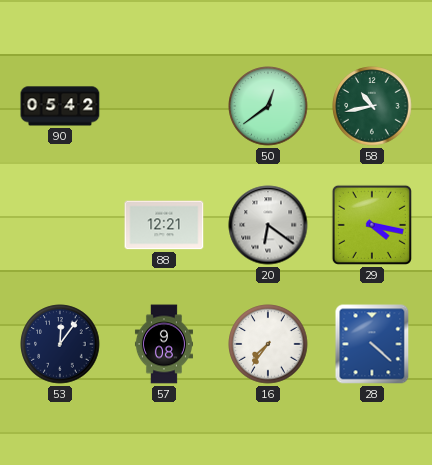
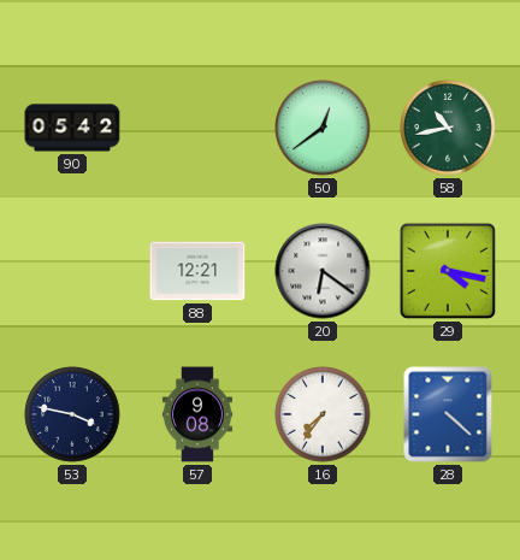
53: 12:06 -> 3:47 (72, 414)
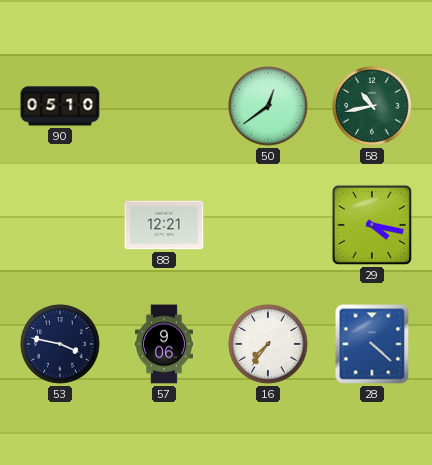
90: 05:42 -> 05:10 (60, 106)
20: 6:21 -> none (323, 271)
57: 9:08 -> 9:06 (164, 344)
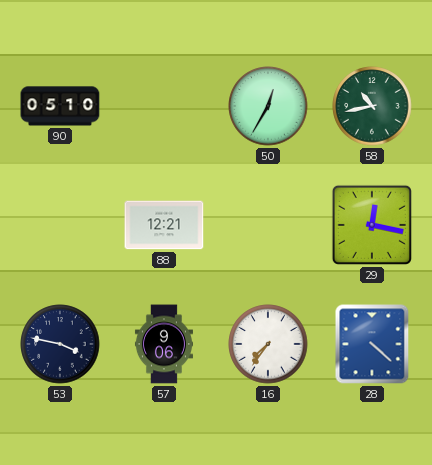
50: 12:39 -> 12:35 (268, 106)
29: 4:17 -> 12:17 (372, 225)
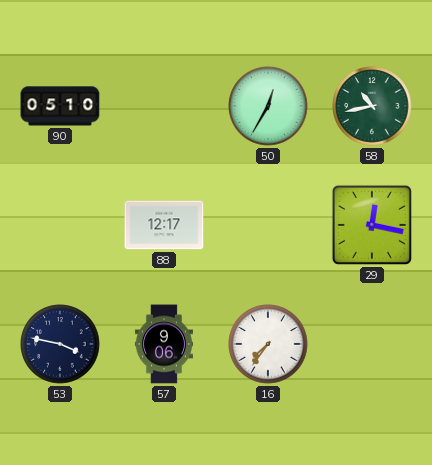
88: 12:21 -> 12:17 (164, 225)
28: 4:22 -> none (372, 344)
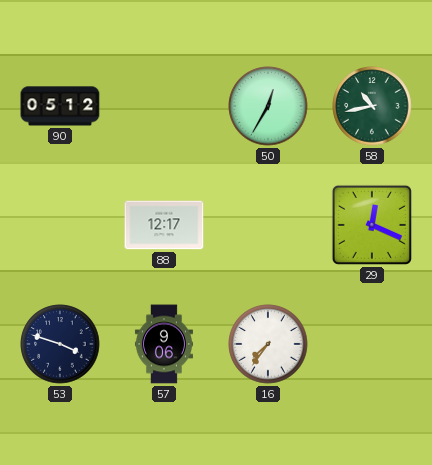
90: 05:10 -> 05:12 (60, 106)
29: 12:17 -> 12:19 (372, 225)
53: 3:47 -> 3:48 (60, 344)
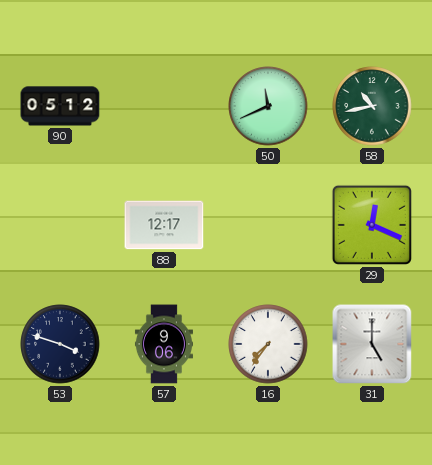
50: 12:35 -> 11:41 (268, 106)
31: none -> 5:00 (372, 344)
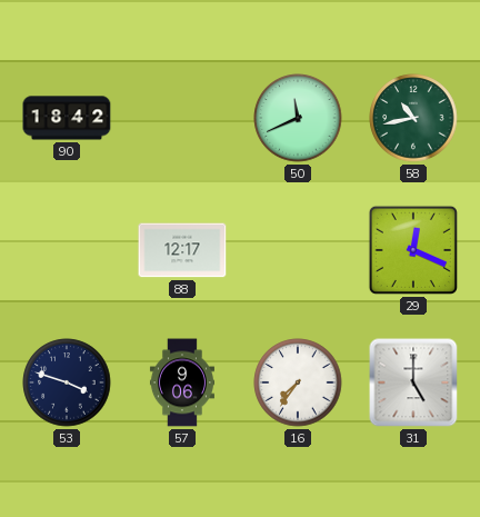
90: 05:12 -> 18:42 (67, 118)
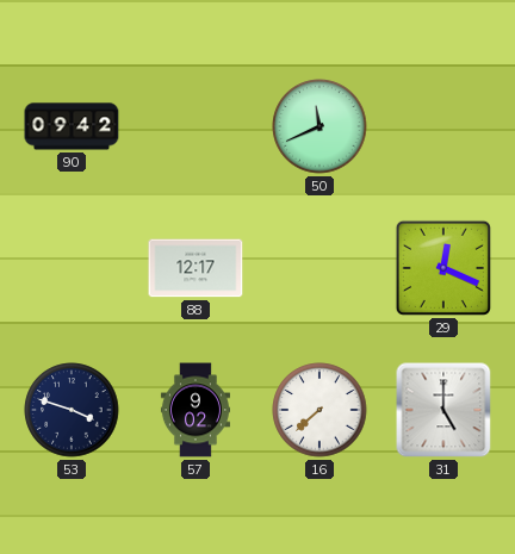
90: 18:42 -> 09:42 (72, 126)
58: 10:43 -> none (413, 118)
57: 9:06 -> 9:02 (196, 410)
16: 7:36 -> 7:38 (319, 410)
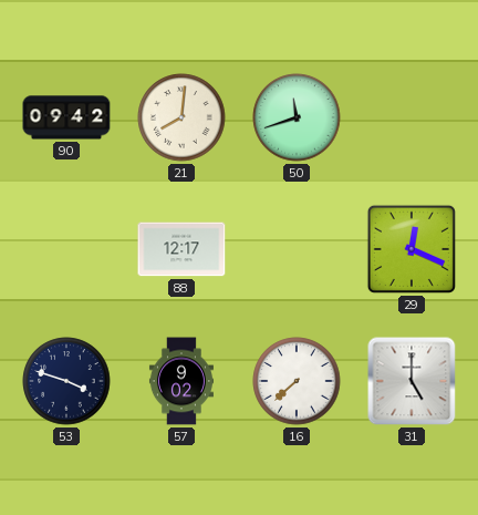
21: none -> 8:01 (181, 117)
50: 11:41 -> 11:42 (297, 117)
